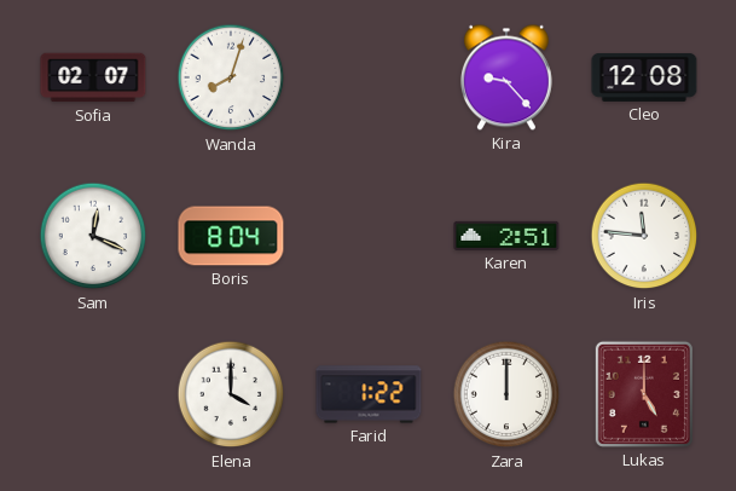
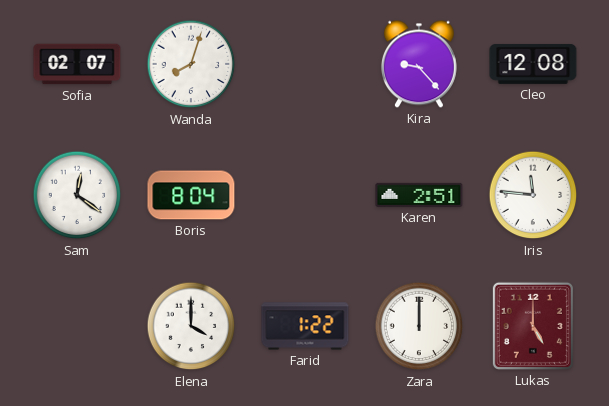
Sam: 12:19 -> 12:21 (77, 195)
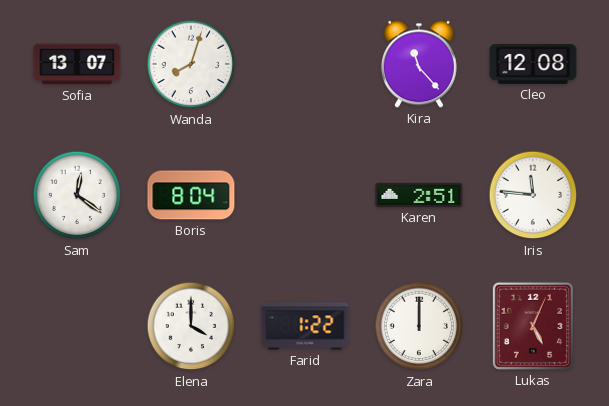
Sofia: 02:07 -> 13:07 (77, 64)
Kira: 9:23 -> 11:23 (419, 64)
Lukas: 5:00 -> 5:04 (533, 326)
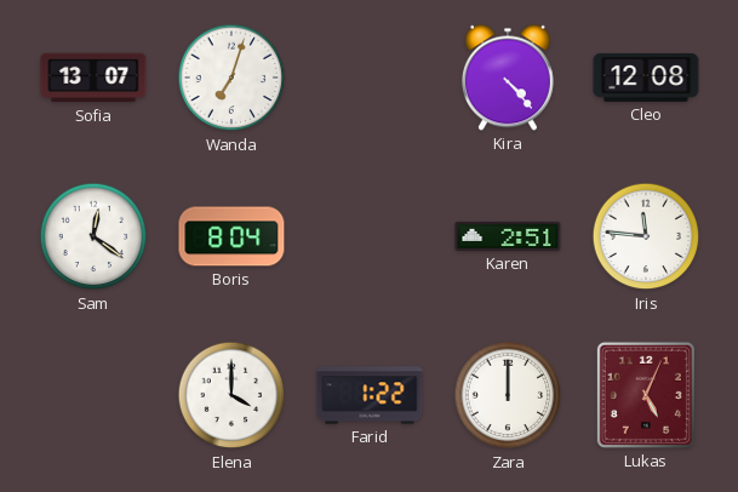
Wanda: 8:03 -> 7:03 (231, 78)
Kira: 11:23 -> 4:23 (508, 78)
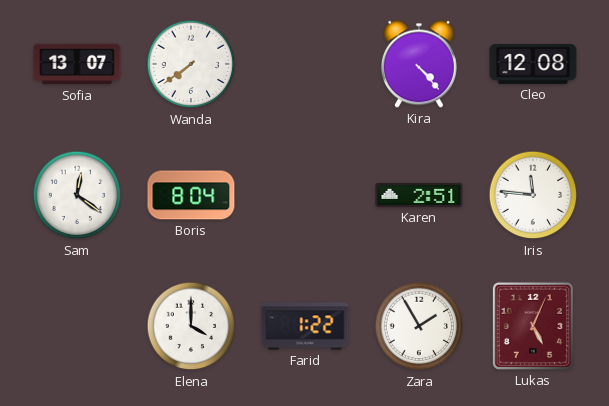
Wanda: 7:03 -> 7:39 (191, 64)
Zara: 12:00 -> 1:55 (419, 326)
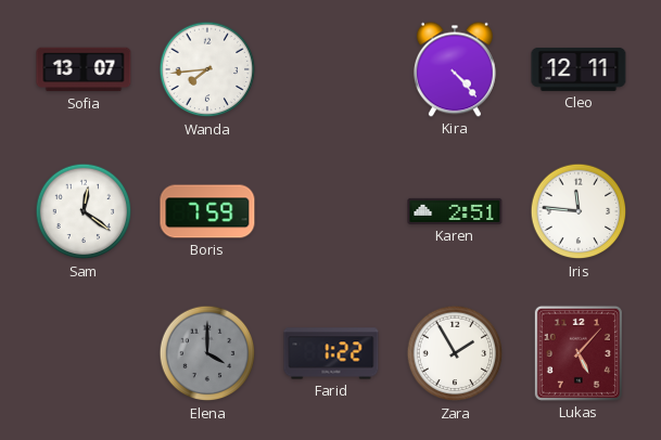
Wanda: 7:39 -> 7:44 (207, 69)
Cleo: 12:08 -> 12:11 (579, 69)
Boris: 8:04 -> 7:59 (207, 211)
Elena dial: white -> grey (207, 353)
Lukas: 5:04 -> 5:07 (579, 353)
